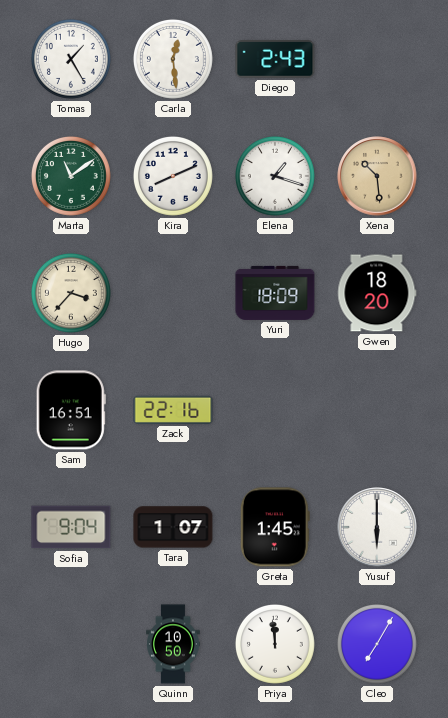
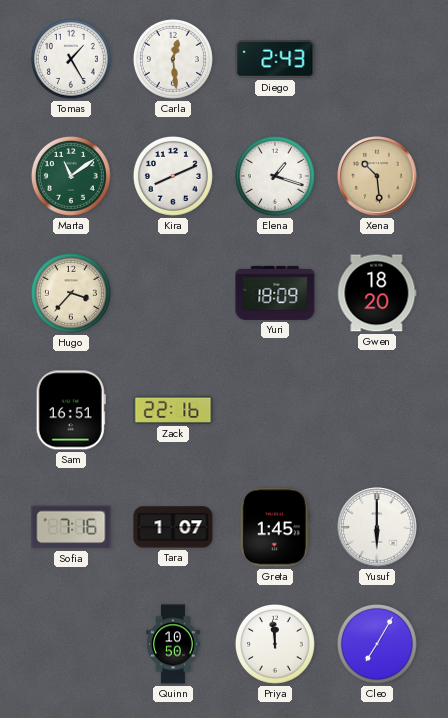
Sofia: 9:04 -> 7:16 (71, 527)
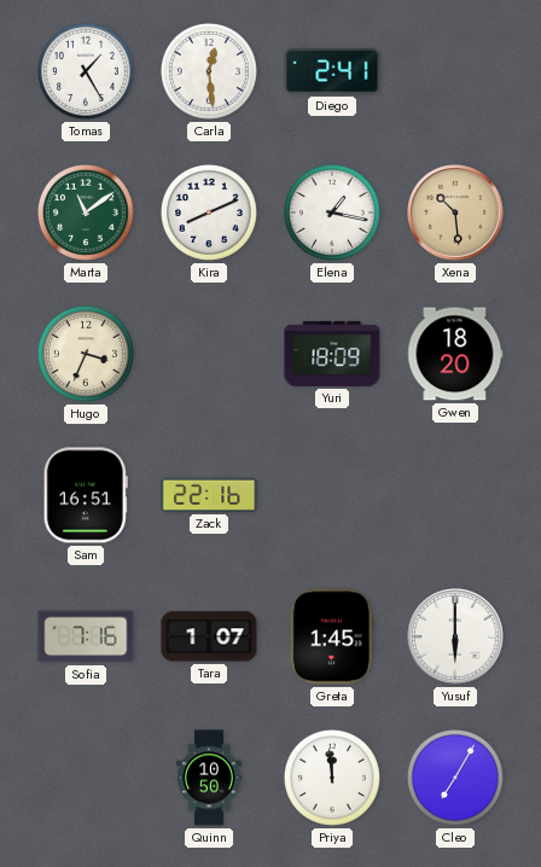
Diego: 2:43 -> 2:41 (332, 72)
Elena: 1:18 -> 1:17 (332, 213)
Hugo: 3:37 -> 3:34 (86, 354)
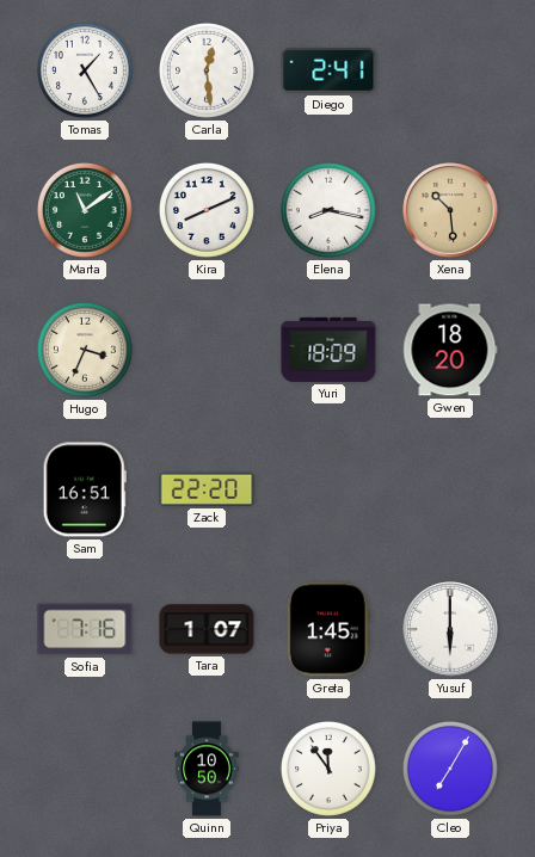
Elena: 1:17 -> 8:17 (328, 210)
Zack: 22:16 -> 22:20 (207, 489)
Priya: 11:59 -> 11:54 (328, 769)
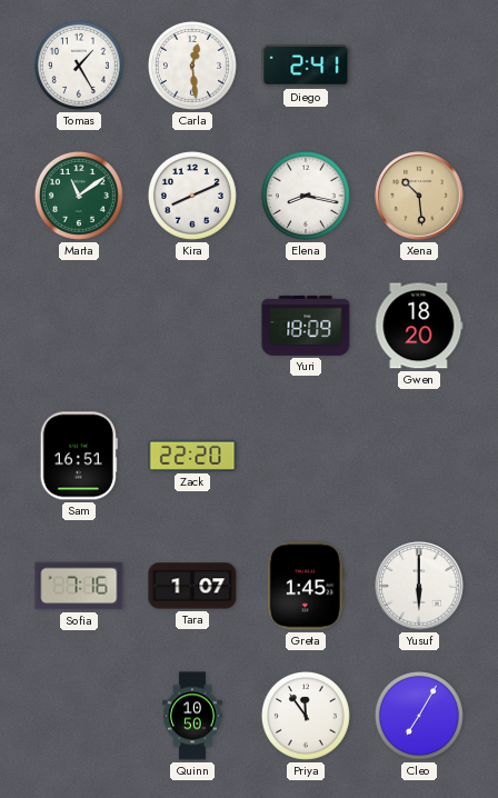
Hugo: 3:34 -> none (85, 350)
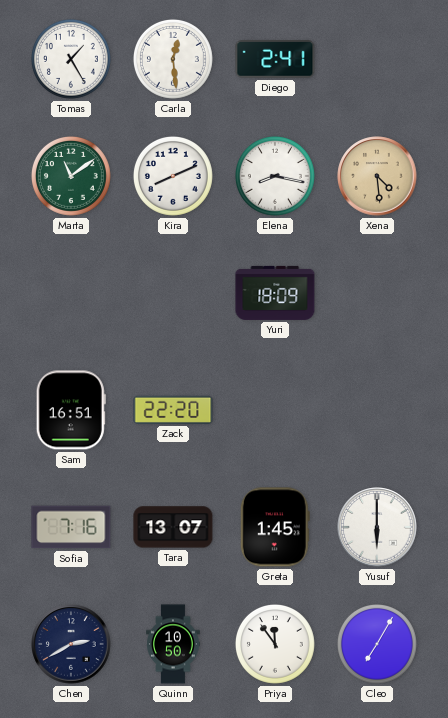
Xena: 10:29 -> 4:29 (377, 176)
Gwen: 18:20 -> none (419, 326)
Tara: 1:07 -> 13:07 (173, 527)
Chen: none -> 2:40 (71, 644)
